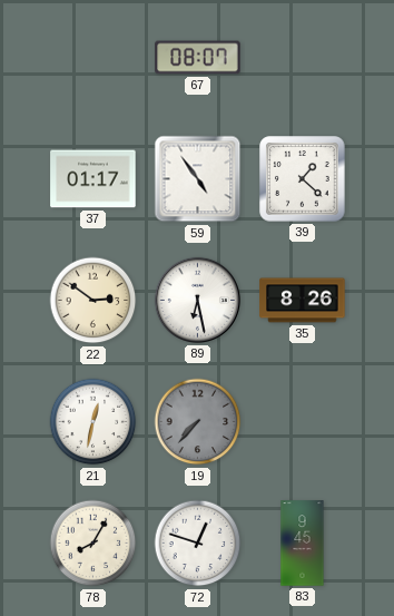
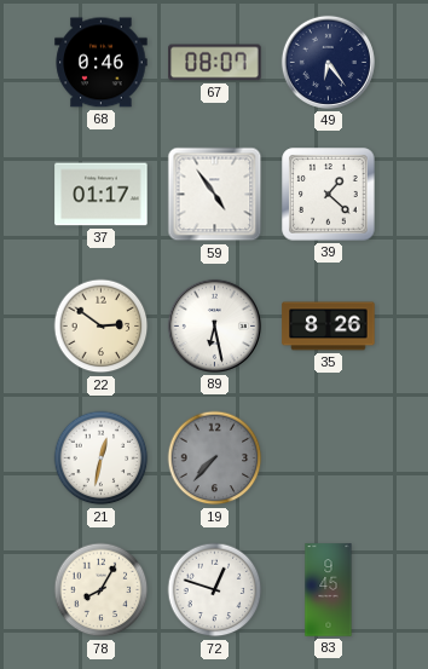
68: none -> 0:46 (102, 63)
49: none -> 6:24 (328, 62)
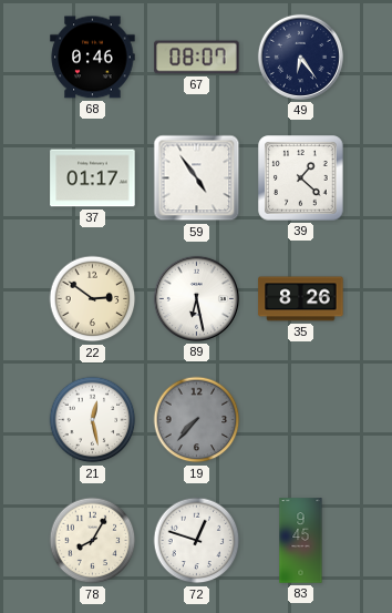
21: 12:32 -> 12:28 (93, 420)
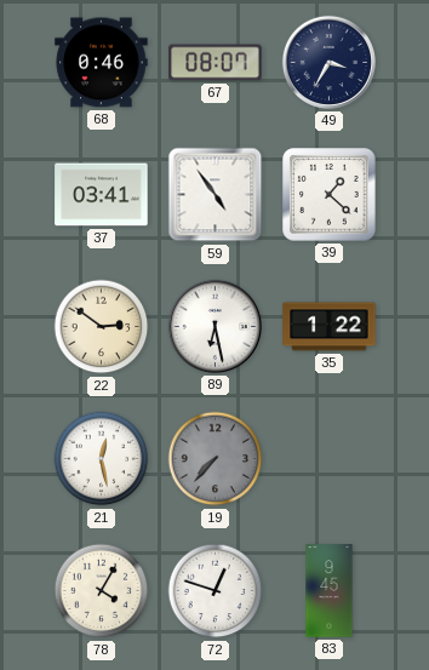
49: 6:24 -> 3:35 (328, 62)
37: 01:17 -> 03:41 (102, 195)
35: 8:26 -> 1:22 (330, 327)
78: 8:05 -> 4:05 (102, 591)
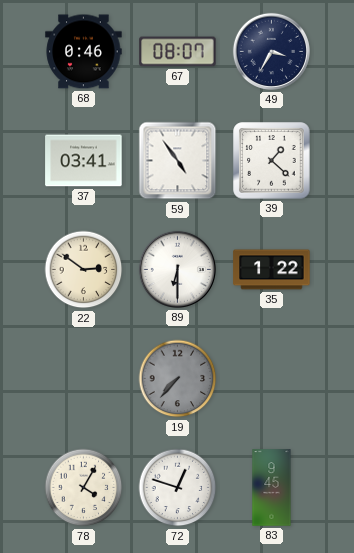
89: 6:28 -> 6:30 (177, 269)
21: 12:28 -> none (102, 459)
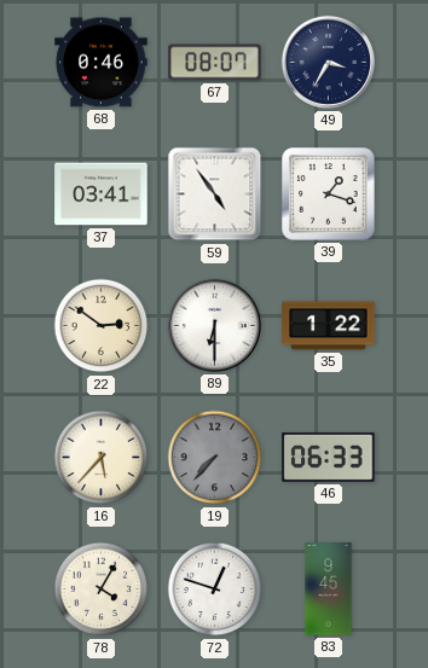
39: 1:22 -> 1:18 (329, 194)
16: none -> 5:37 (102, 458)
46: none -> 06:33 (329, 457)
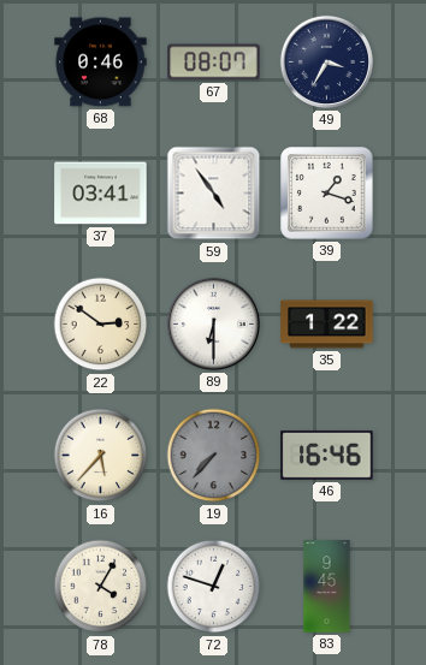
46: 06:33 -> 16:46 (327, 455)
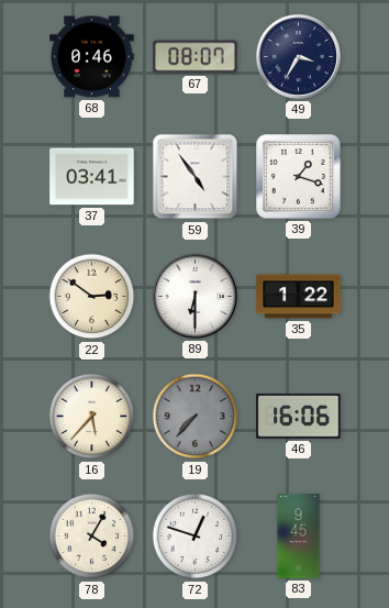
46: 16:46 -> 16:06 (299, 416)
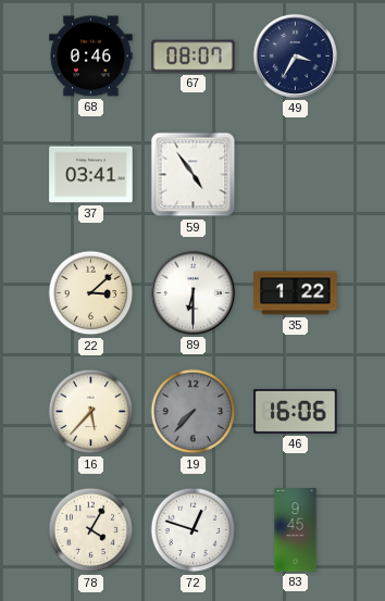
39: 1:18 -> none (299, 177)
22: 2:51 -> 3:08 (91, 293)
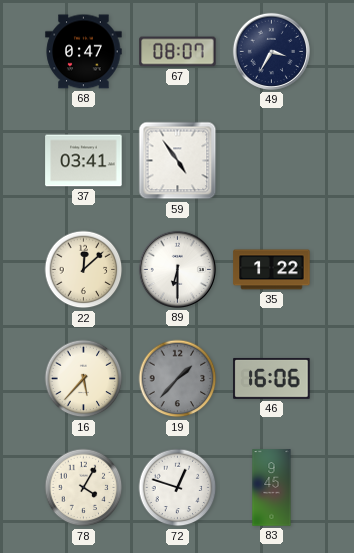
68: 0:46 -> 0:47 (84, 52)
22: 3:08 -> 12:08 (84, 270)
19: 7:37 -> 1:37 (178, 379)
